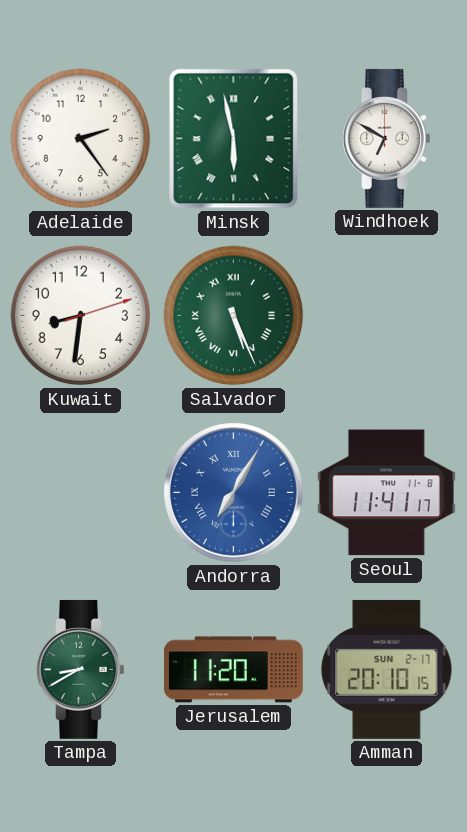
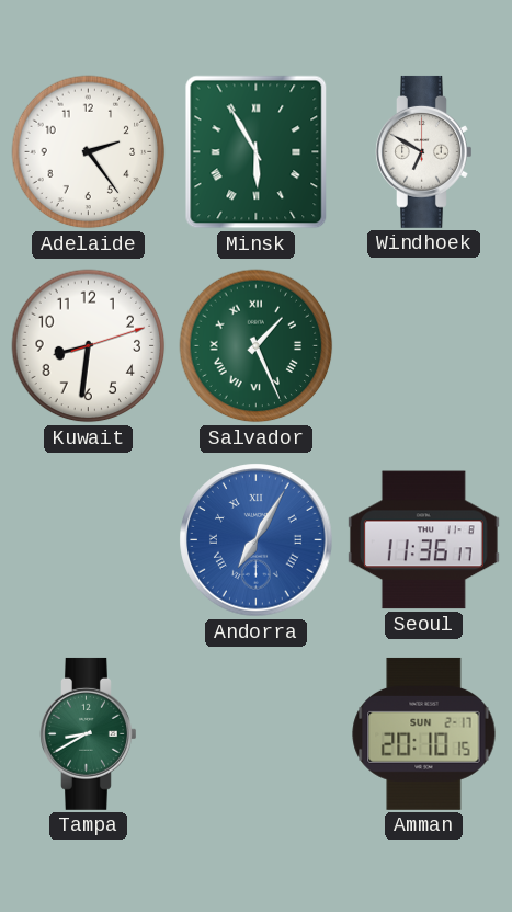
Minsk: 5:58 -> 5:55 (257, 152)
Salvador: 5:26 -> 1:26 (257, 346)
Seoul: 11:41 -> 11:36 (423, 540)
Jerusalem: 11:20 -> none (233, 670)
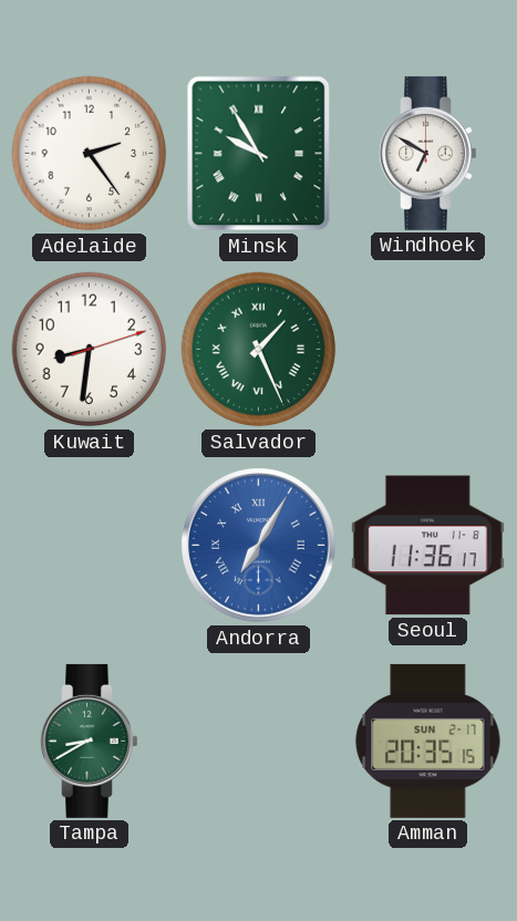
Minsk: 5:55 -> 9:55 (259, 154)
Amman: 20:10 -> 20:35 (428, 741)
